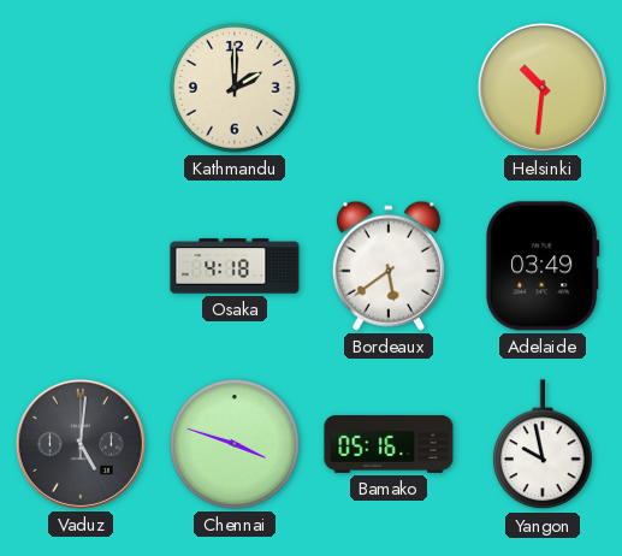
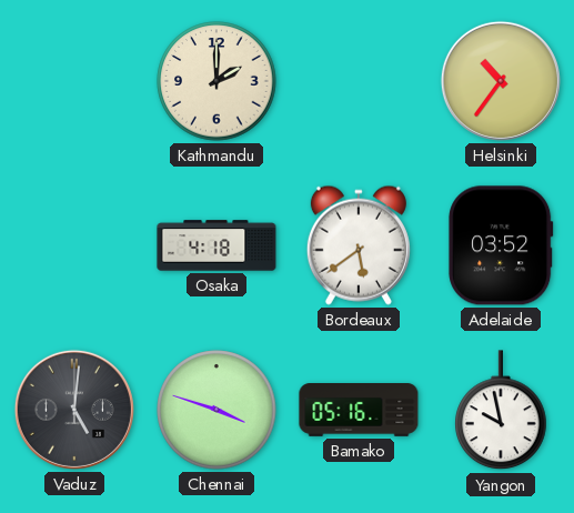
Helsinki: 10:31 -> 10:36 (501, 81)
Adelaide: 03:49 -> 03:52 (501, 245)
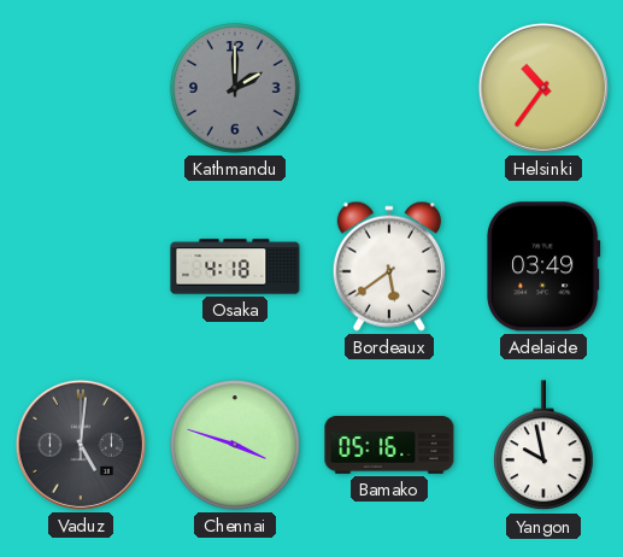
Kathmandu dial: cream -> grey (235, 88)
Adelaide: 03:52 -> 03:49 (543, 266)
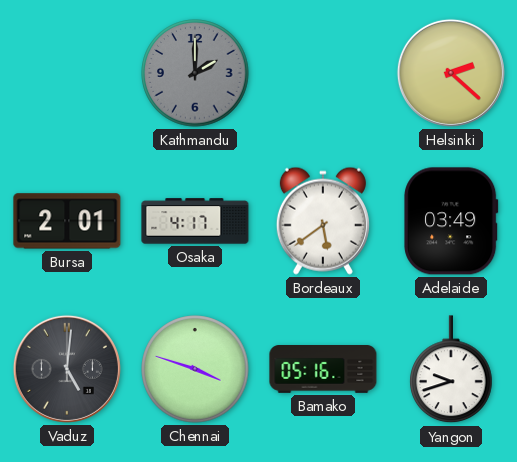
Helsinki: 10:36 -> 2:22 (451, 73)
Bursa: none -> 2:01 (67, 221)
Osaka: 4:18 -> 4:17 (195, 221)
Yangon: 9:58 -> 9:42 (451, 370)
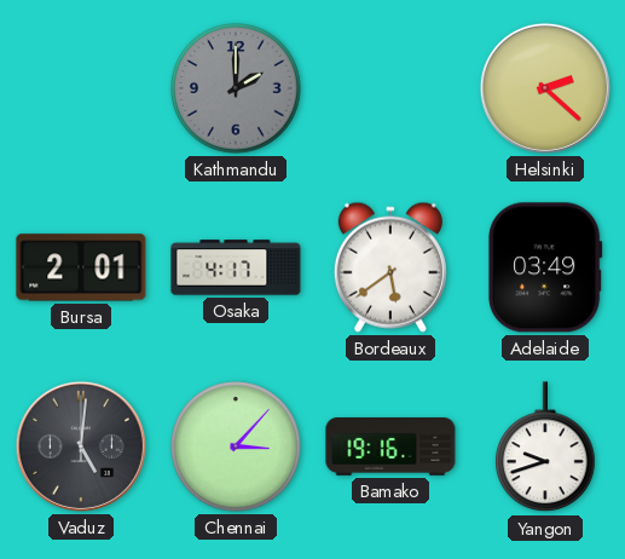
Chennai: 3:48 -> 3:07 (236, 446)
Bamako: 05:16 -> 19:16 (390, 448)
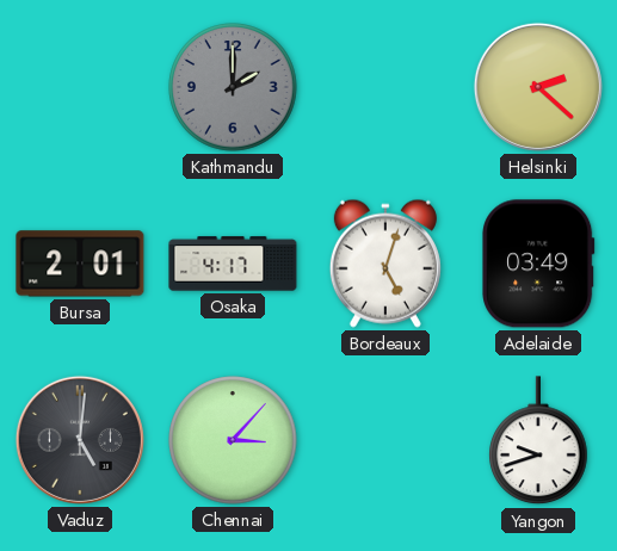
Bordeaux: 5:39 -> 5:03 (385, 264)
Bamako: 19:16 -> none (390, 448)
